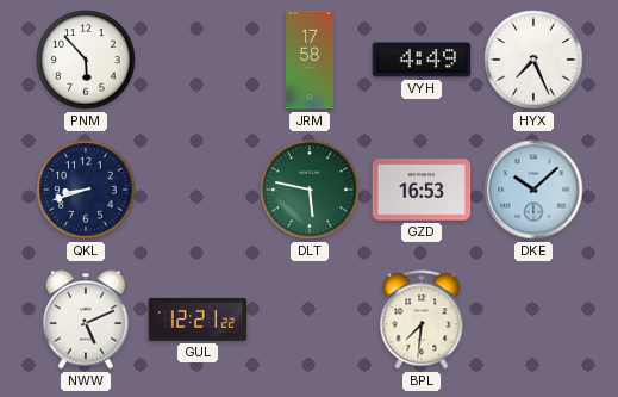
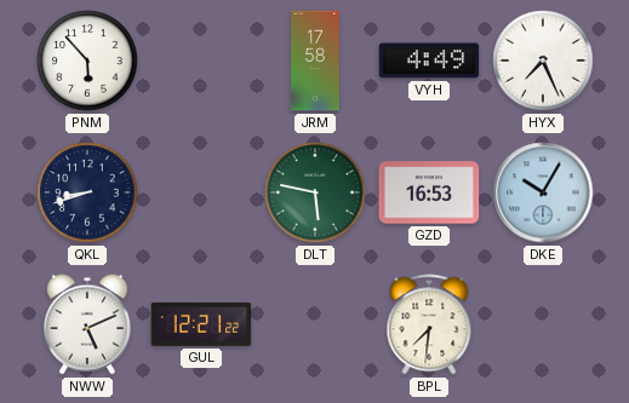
DKE: 10:08 -> 10:05 (543, 192)
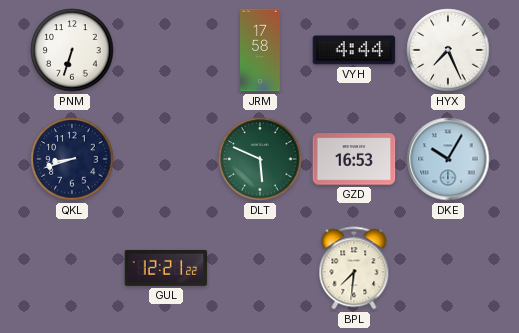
PNM: 5:53 -> 6:33 (72, 50)
VYH: 4:49 -> 4:44 (354, 50)
DLT: 5:47 -> 5:49 (260, 159)
NWW: 5:11 -> none (87, 324)
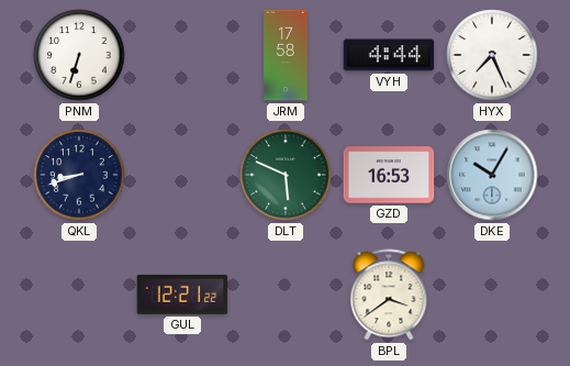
BPL: 7:31 -> 3:39 (389, 295)
